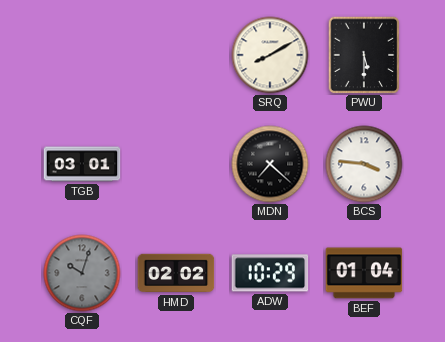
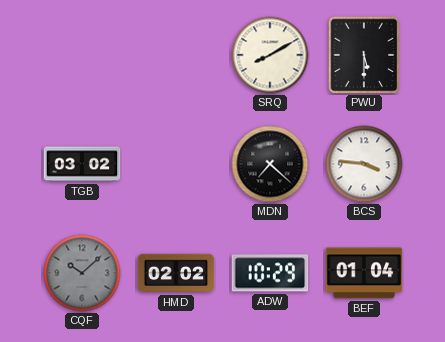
TGB: 03:01 -> 03:02 (82, 164)
CQF: 10:03 -> 10:08 (82, 273)
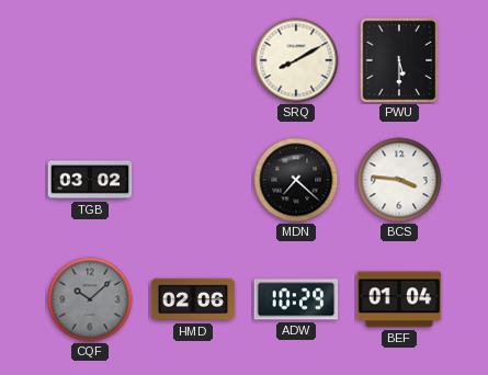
HMD: 02:02 -> 02:06 (193, 299)
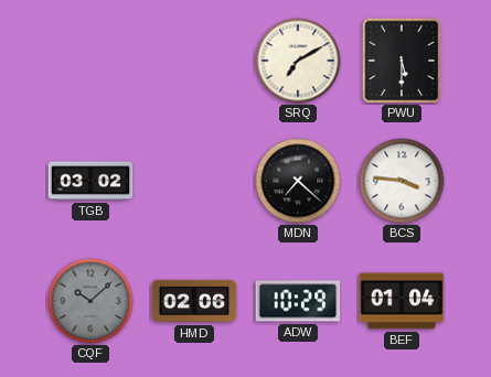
SRQ: 8:10 -> 7:10 (298, 61)
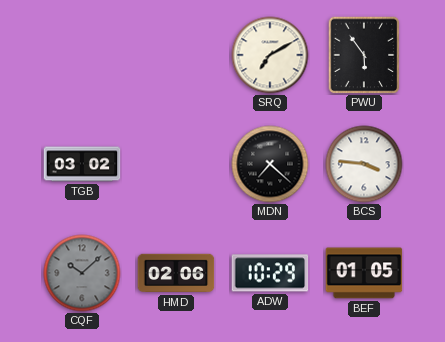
PWU: 5:30 -> 5:54 (364, 55)
BEF: 01:04 -> 01:05 (364, 273)
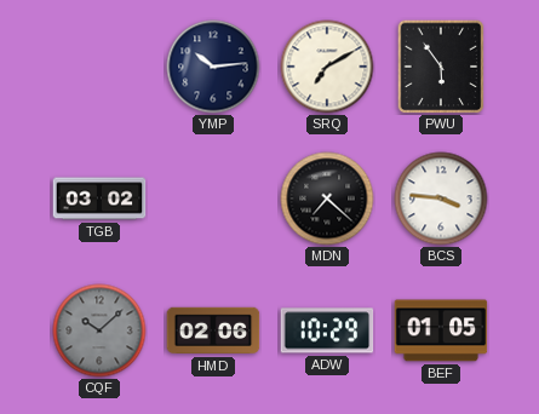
YMP: none -> 10:14 (213, 67)
